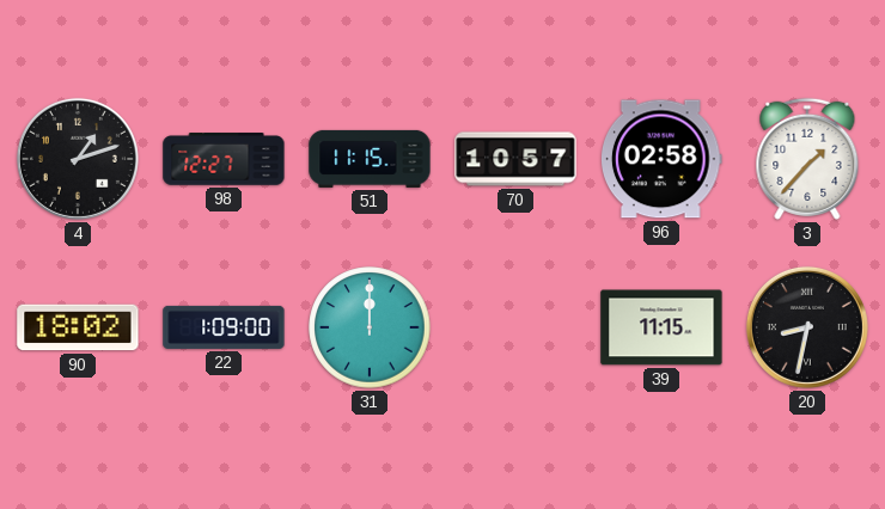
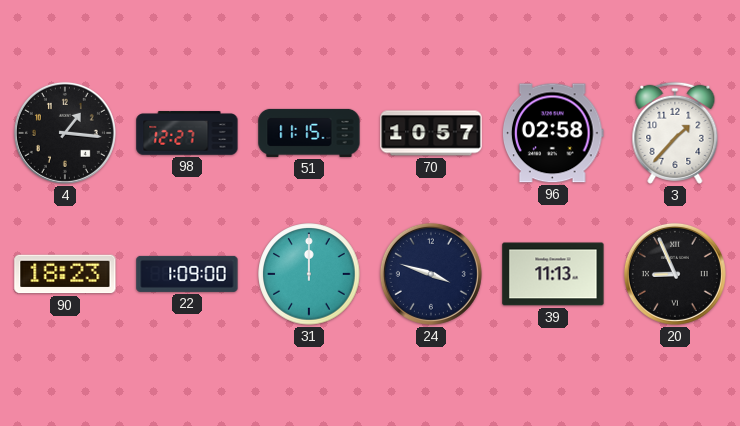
4: 1:12 -> 1:16 (65, 133)
90: 18:02 -> 18:23 (65, 274)
24: none -> 3:48 (431, 274)
39: 11:15 -> 11:13 (553, 274)
20: 8:32 -> 8:56 (675, 274)
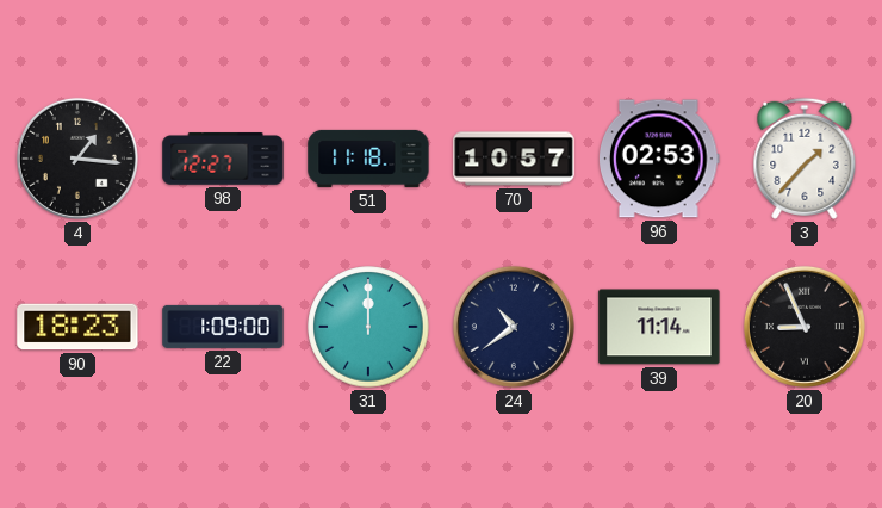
51: 11:15 -> 11:18 (368, 159)
96: 02:58 -> 02:53 (659, 159)
24: 3:48 -> 10:39 (514, 327)
39: 11:13 -> 11:14 (659, 327)
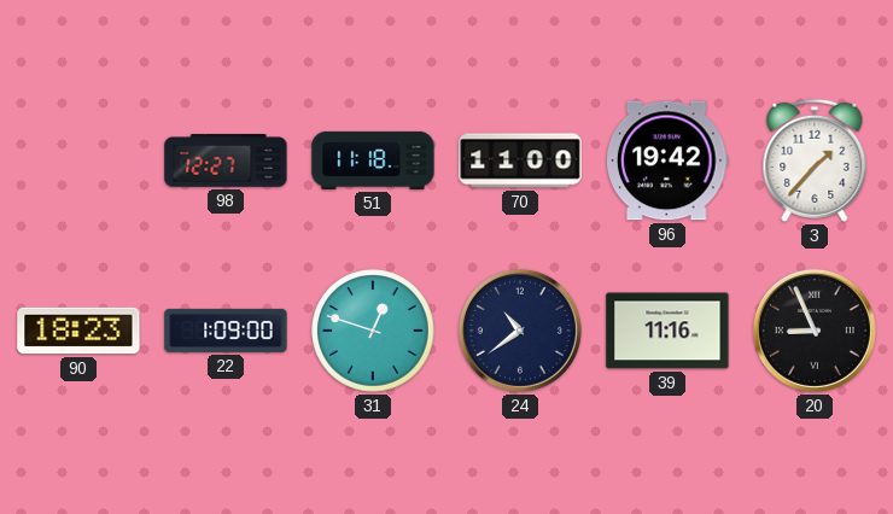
4: 1:16 -> none (77, 159)
70: 10:57 -> 11:00 (520, 160)
96: 02:53 -> 19:42 (667, 160)
31: 12:00 -> 12:48 (373, 331)
39: 11:14 -> 11:16 (667, 331)
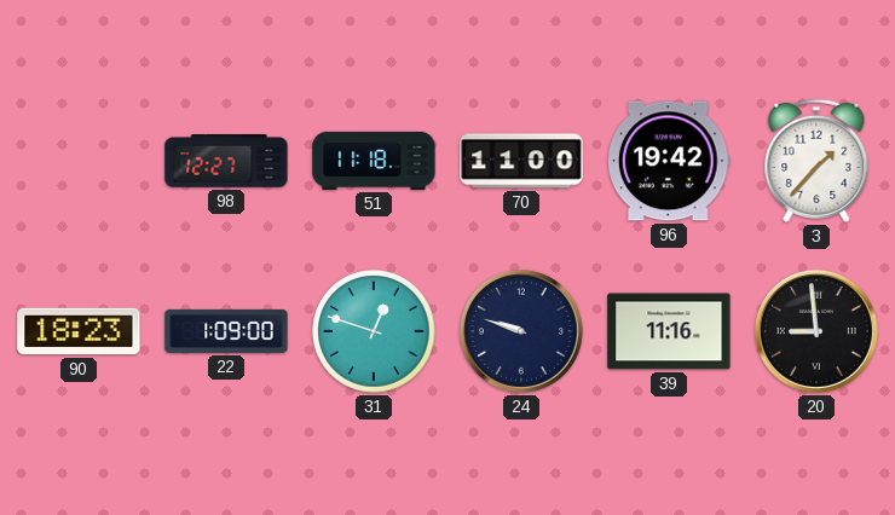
24: 10:39 -> 9:48 (521, 331)
20: 8:56 -> 8:59 (816, 331)
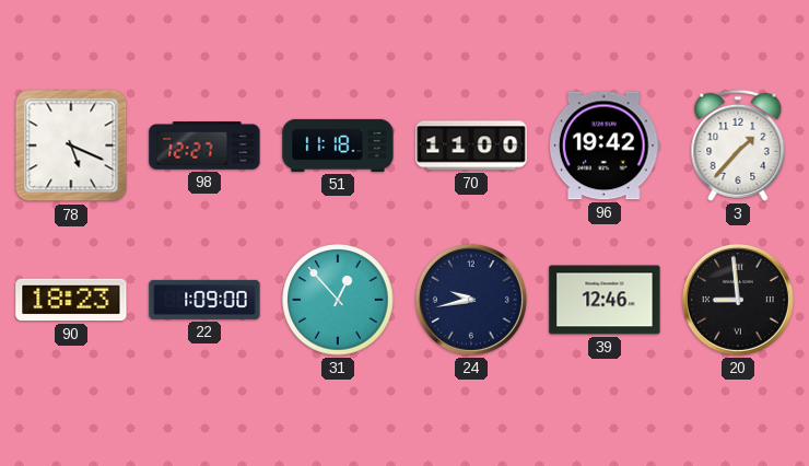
78: none -> 5:19 (71, 145)
31: 12:48 -> 12:53 (338, 300)
24: 9:48 -> 9:43 (471, 300)
39: 11:16 -> 12:46 (605, 300)
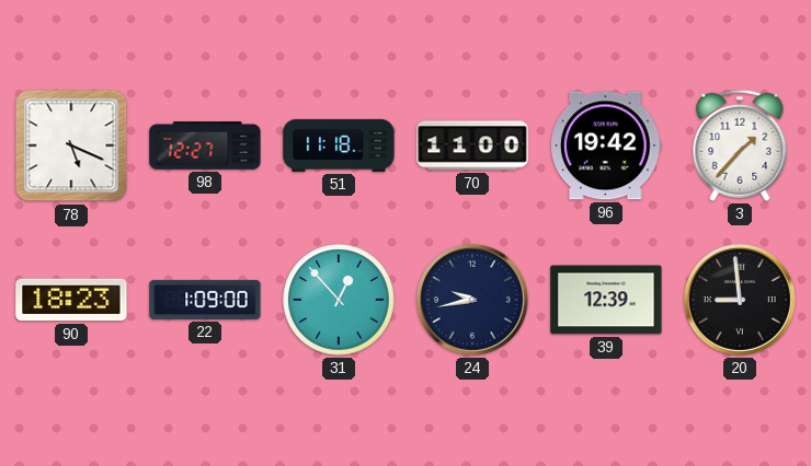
39: 12:46 -> 12:39 (606, 300)
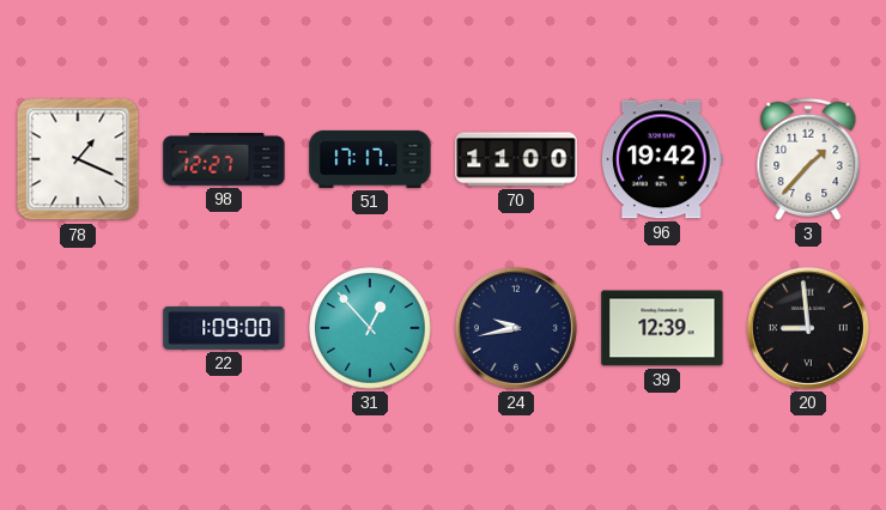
78: 5:19 -> 1:19 (78, 159)
51: 11:18 -> 17:17 (370, 159)
90: 18:23 -> none (71, 300)
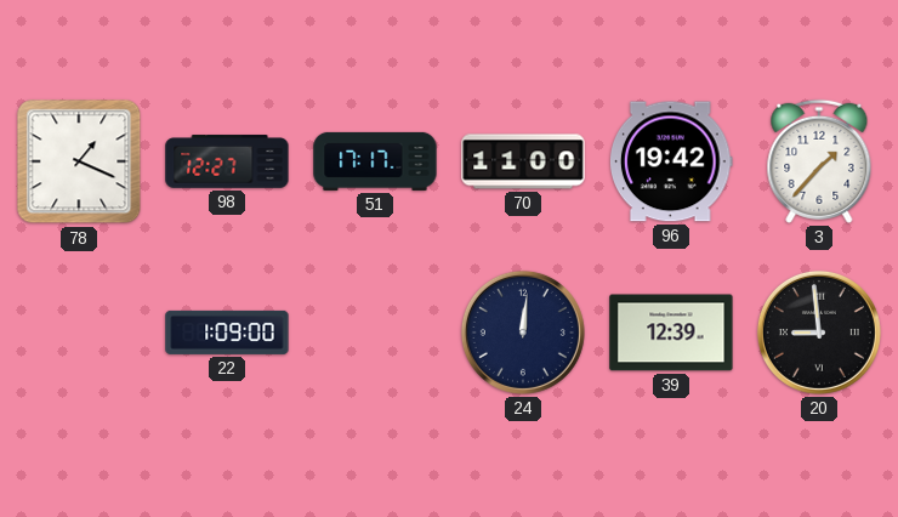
31: 12:53 -> none (370, 328)
24: 9:43 -> 12:01 (523, 333)
